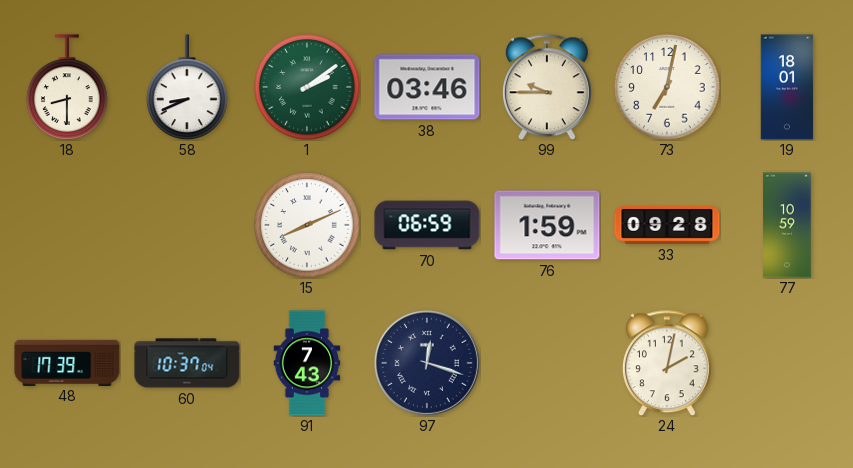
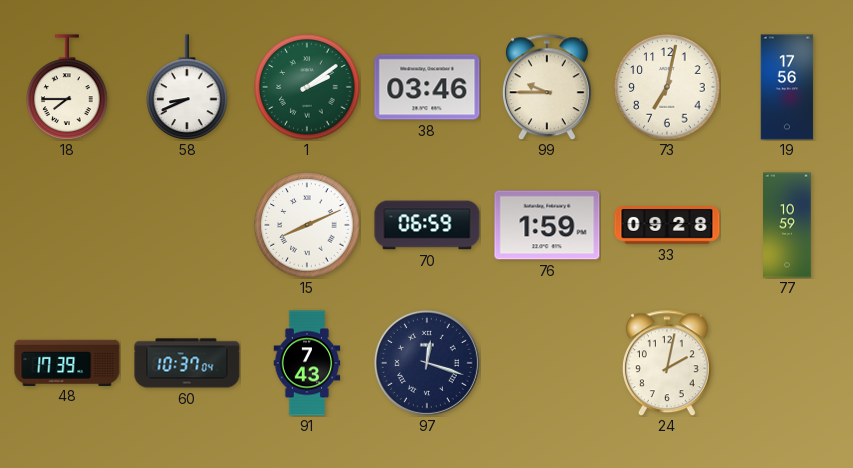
18: 8:30 -> 7:45 (67, 87)
19: 18:01 -> 17:56 (787, 87)
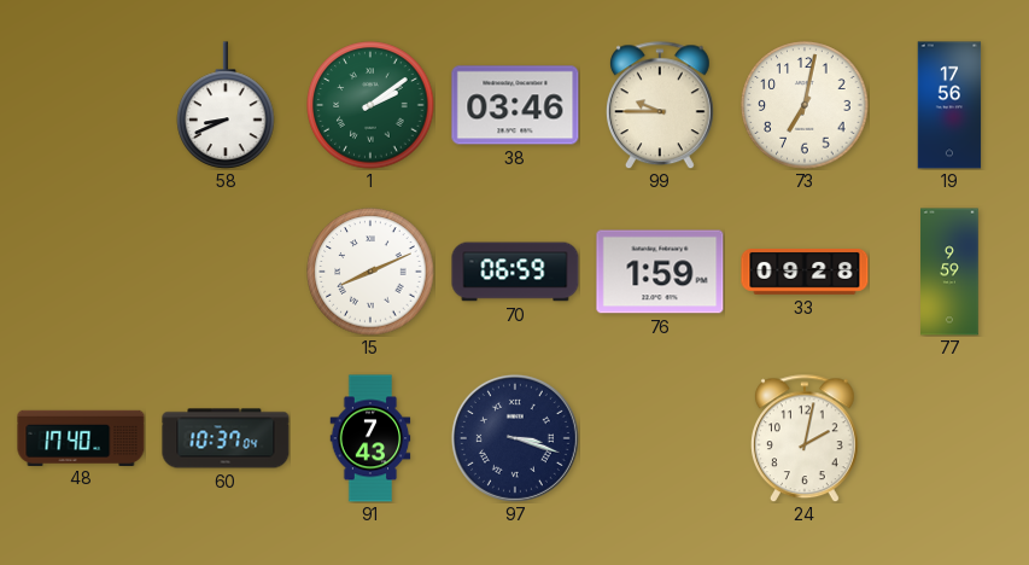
18: 7:45 -> none (67, 87)
77: 10:59 -> 9:59 (949, 272)
48: 17:39 -> 17:40 (81, 437)
97: 12:18 -> 3:18 (515, 438)
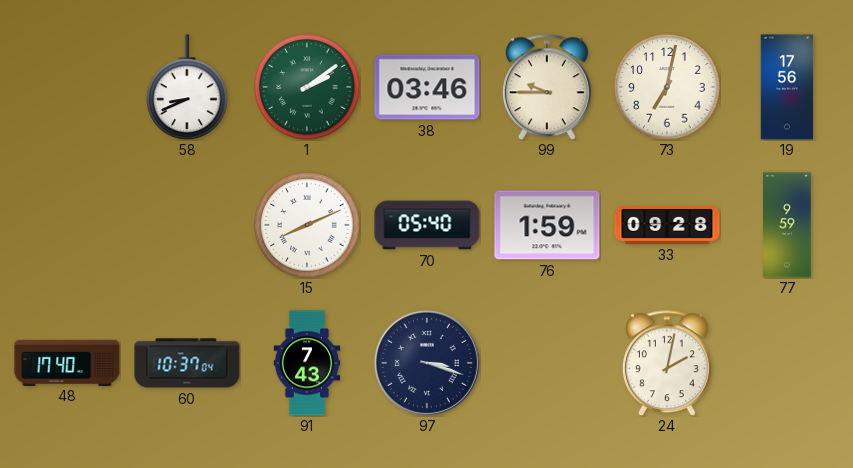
70: 06:59 -> 05:40 (427, 225)
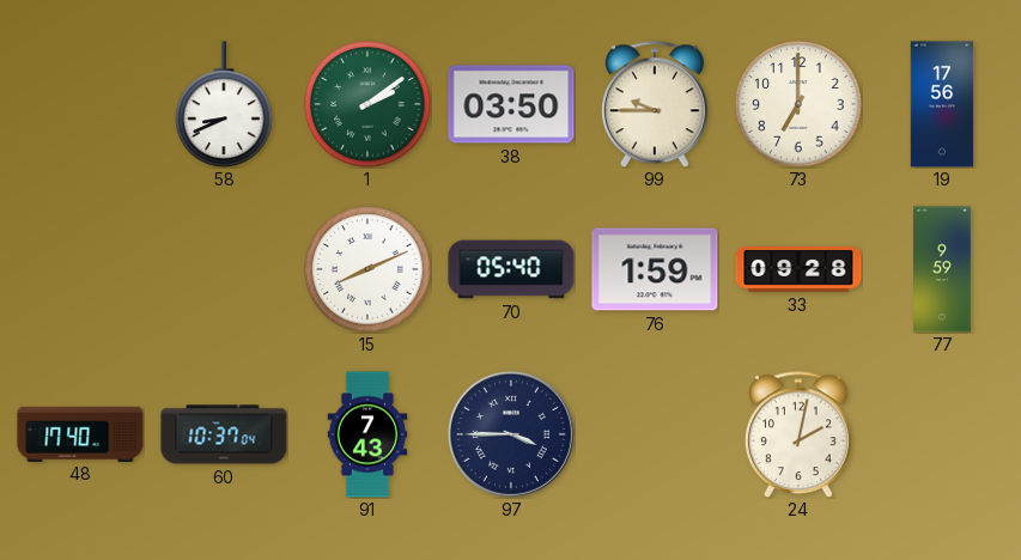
38: 03:46 -> 03:50 (511, 104)
73: 7:02 -> 7:00 (798, 104)
97: 3:18 -> 3:45 (511, 434)
